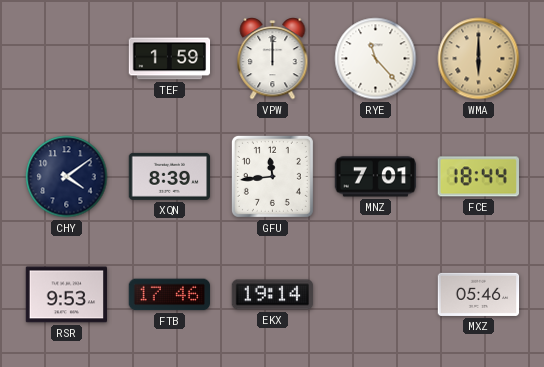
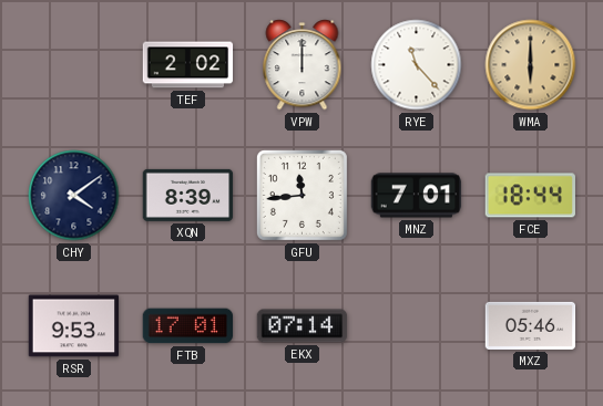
TEF: 1:59 -> 2:02 (188, 65)
FTB: 17:46 -> 17:01 (188, 326)
EKX: 19:14 -> 07:14 (303, 326)
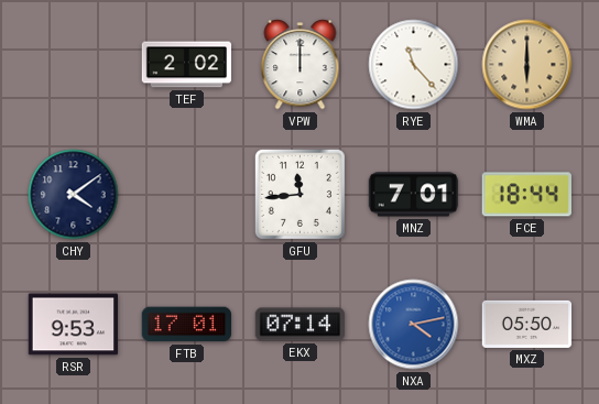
XQN: 8:39 -> none (188, 195)
NXA: none -> 4:13 (414, 325)
MXZ: 05:46 -> 05:50 (527, 324)
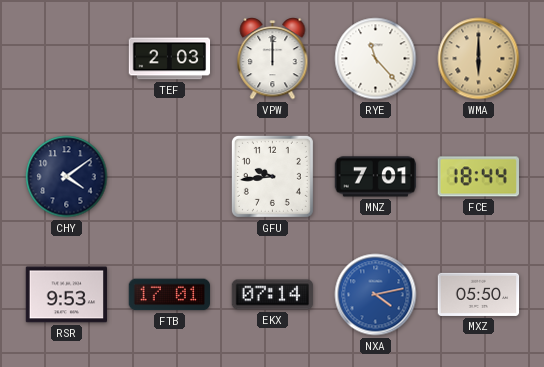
TEF: 2:02 -> 2:03 (170, 59)
GFU: 11:44 -> 9:44 (272, 176)
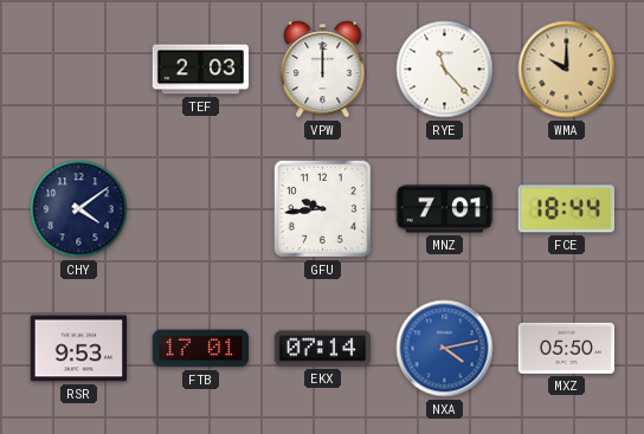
WMA: 6:00 -> 10:00 (567, 70)
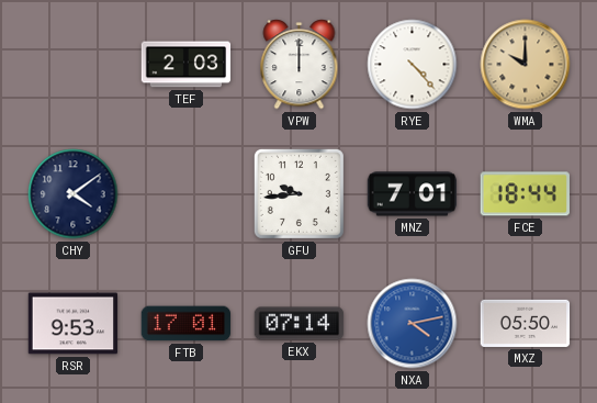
RYE: 11:23 -> 4:23 (413, 65)
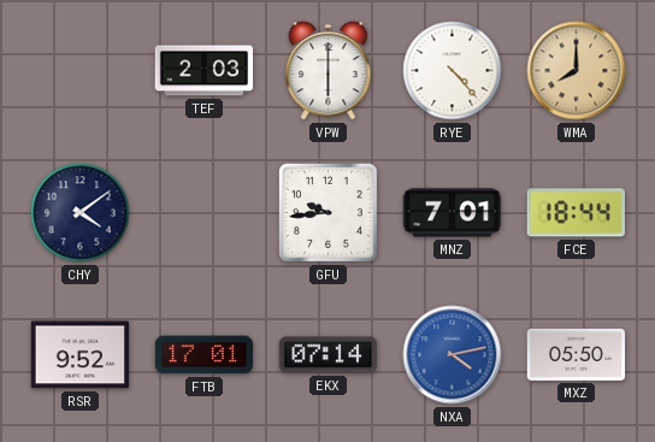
VPW: 12:00 -> 6:00 (329, 71)
WMA: 10:00 -> 8:00 (577, 71)
RSR: 9:53 -> 9:52 (81, 355)
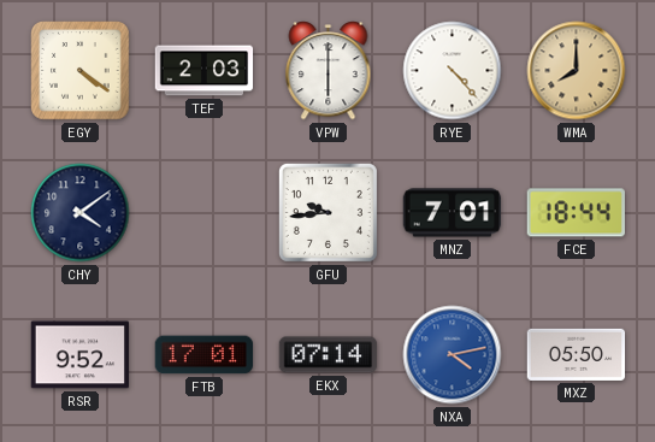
EGY: none -> 4:21 (81, 71)
